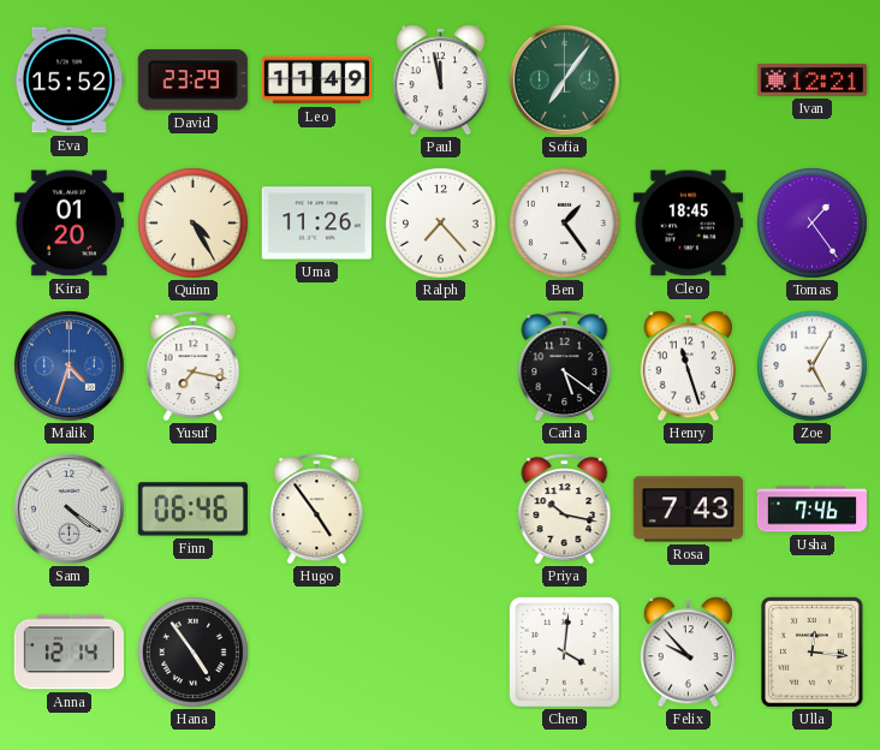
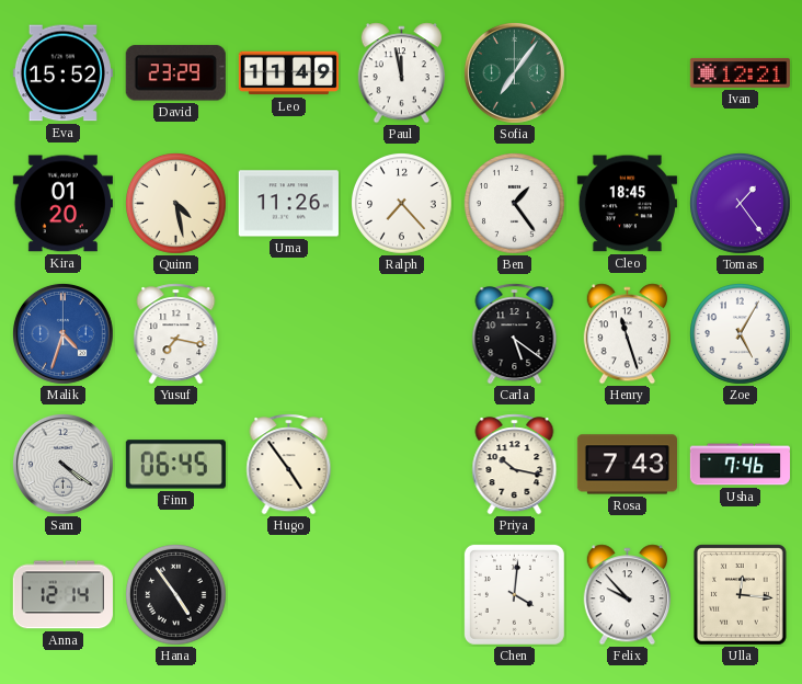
Quinn: 4:25 -> 4:28 (176, 204)
Finn: 06:46 -> 06:45 (175, 465)
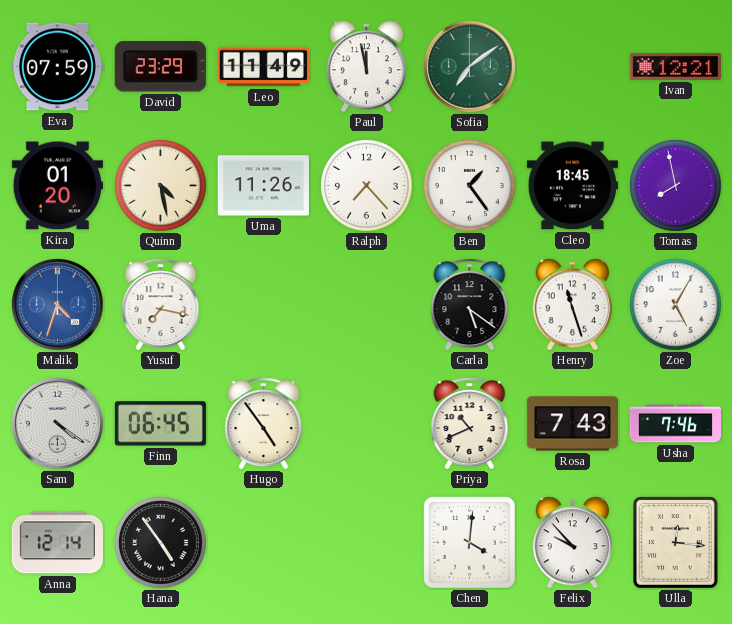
Eva: 15:52 -> 07:59 (57, 67)
Sofia: 7:06 -> 7:09 (469, 66)
Tomas: 1:24 -> 7:58 (676, 186)
Priya: 10:17 -> 10:41 (470, 424)
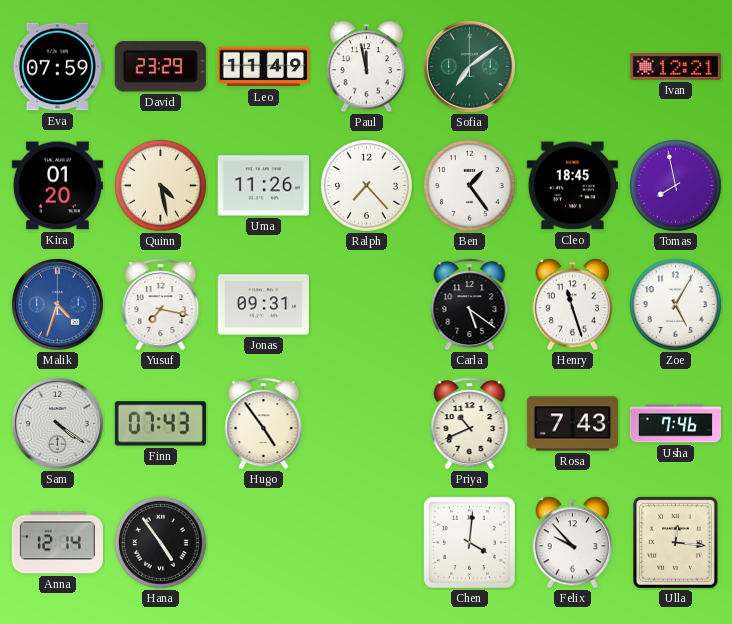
Jonas: none -> 09:31 (263, 305)
Finn: 06:45 -> 07:43 (160, 424)
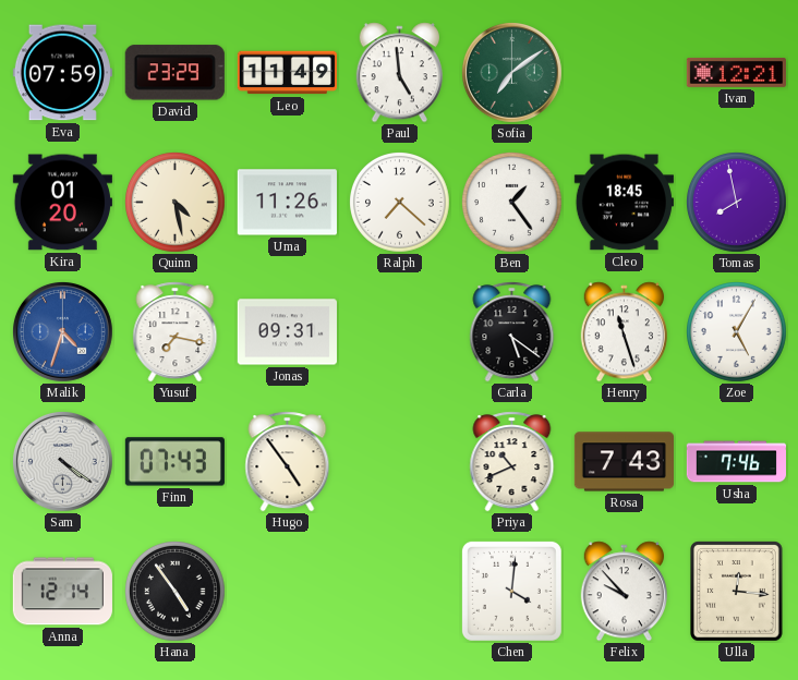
Paul: 11:58 -> 4:59 (399, 73)
Ralph: 7:23 -> 7:22 (400, 203)
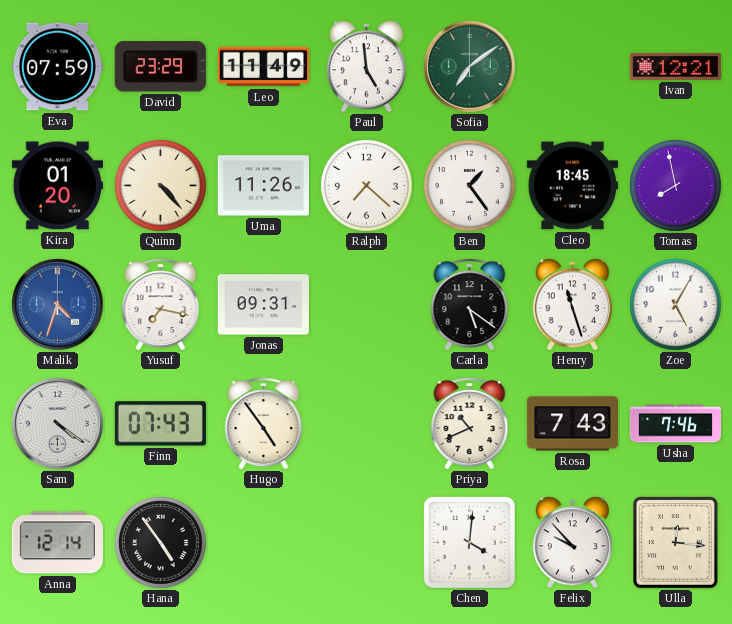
Quinn: 4:28 -> 4:23 (161, 186)
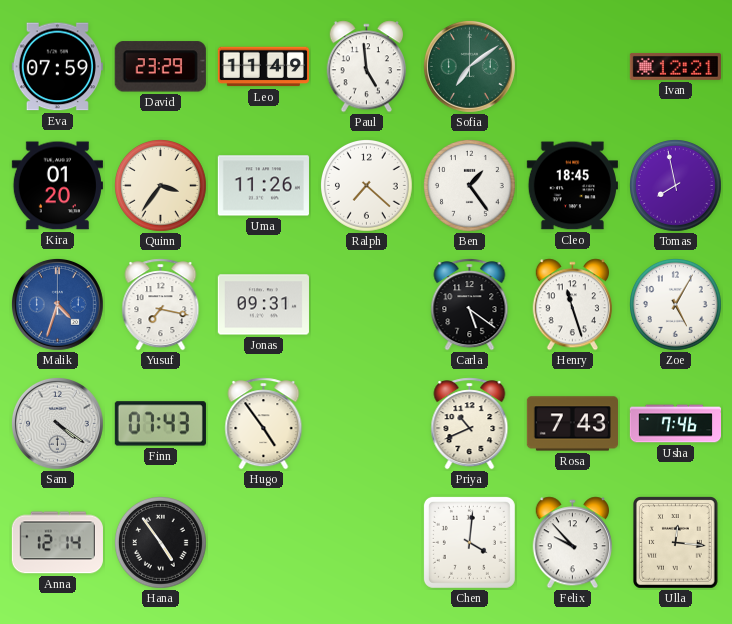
Quinn: 4:23 -> 3:36 (161, 186)
